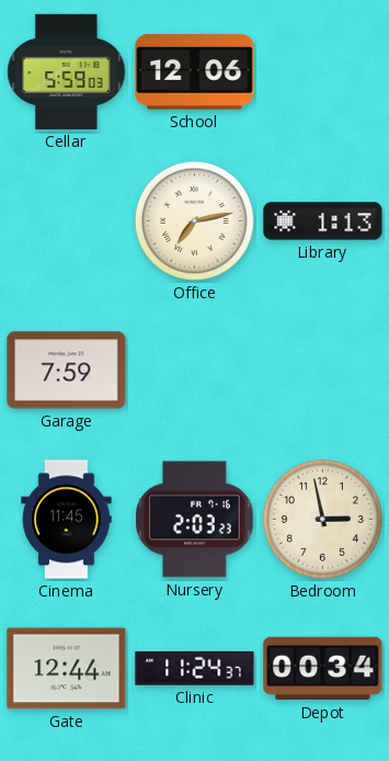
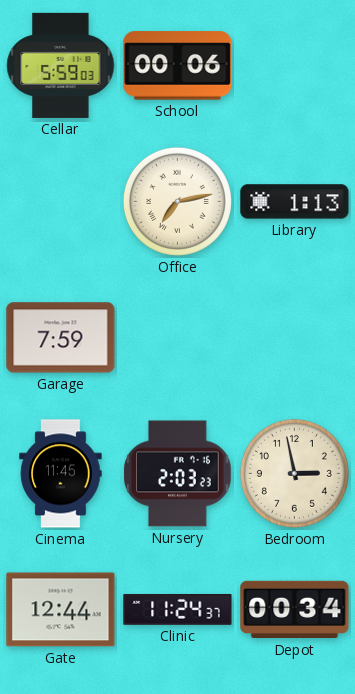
School: 12:06 -> 00:06 (178, 66)
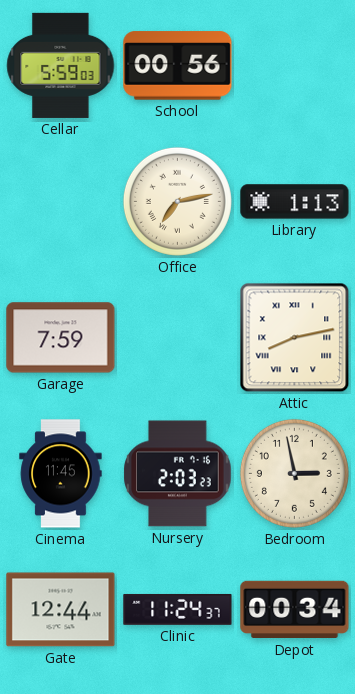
School: 00:06 -> 00:56 (178, 66)
Attic: none -> 8:13 (295, 338)
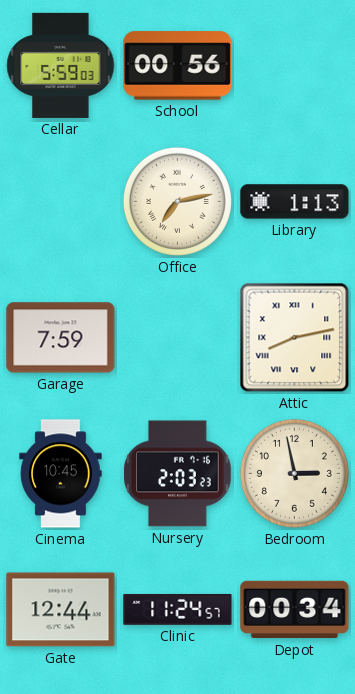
Cinema: 11:45 -> 10:45 (61, 474)
Clinic: 11:24:37 -> 11:24:57 (178, 610)
